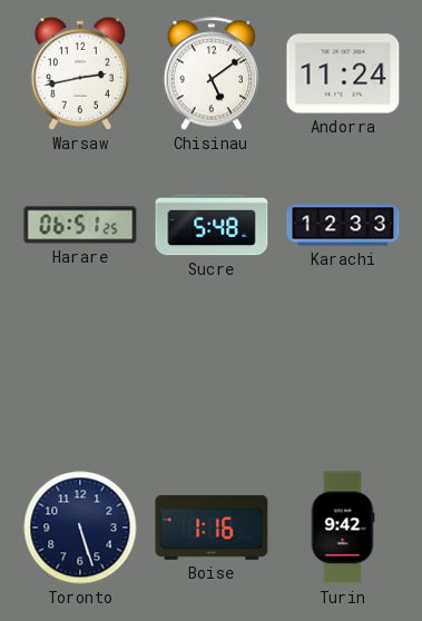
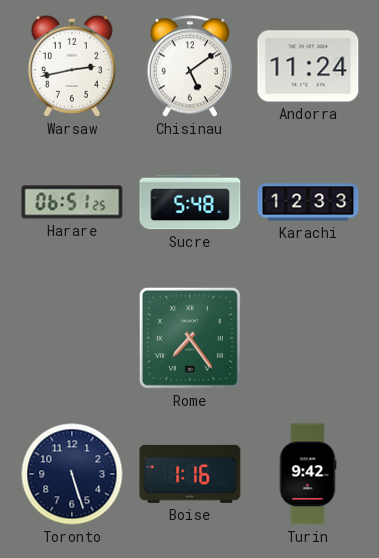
Rome: none -> 7:24 (190, 338)
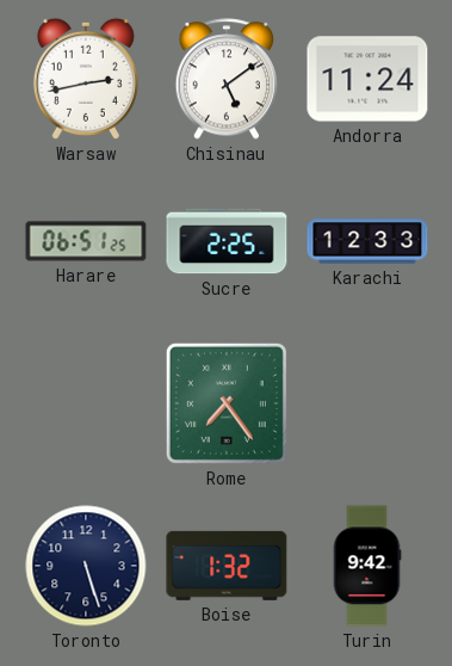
Sucre: 5:48 -> 2:25 (227, 241)
Boise: 1:16 -> 1:32 (227, 566)
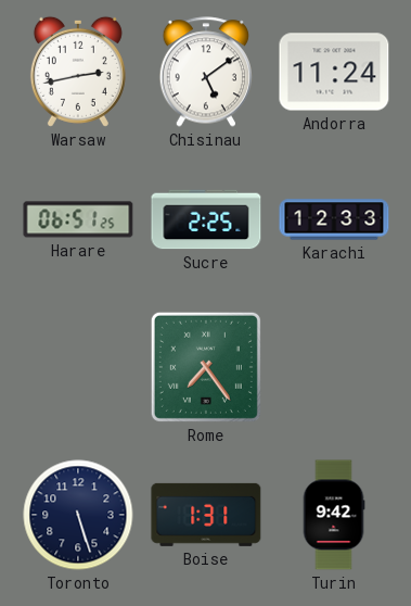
Boise: 1:32 -> 1:31 (206, 515)
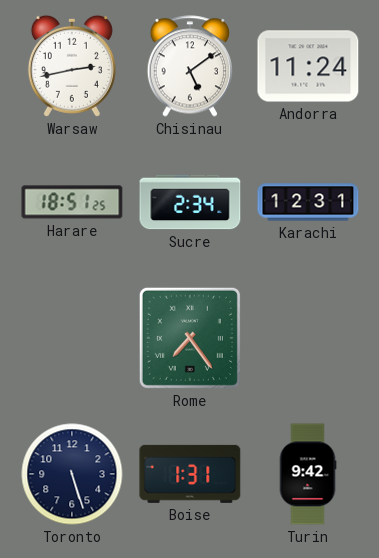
Harare: 06:51 -> 18:51 (72, 202)
Sucre: 2:25 -> 2:34 (190, 202)
Karachi: 12:33 -> 12:31 (308, 202)
